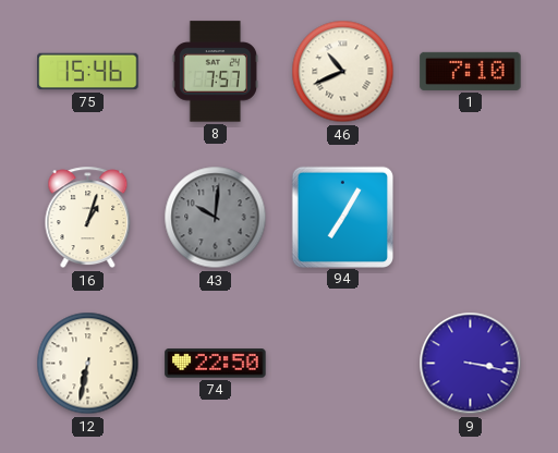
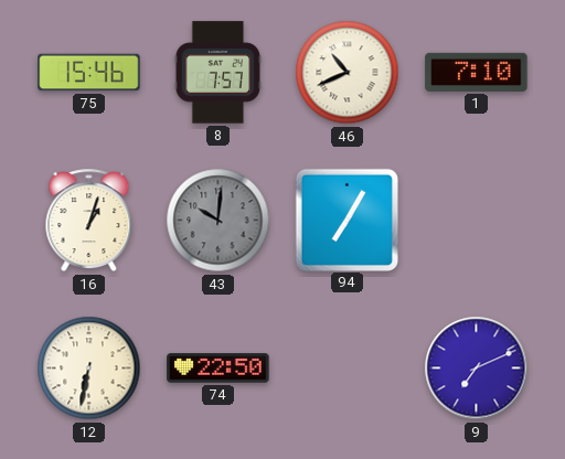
9: 3:17 -> 7:11 (477, 369)
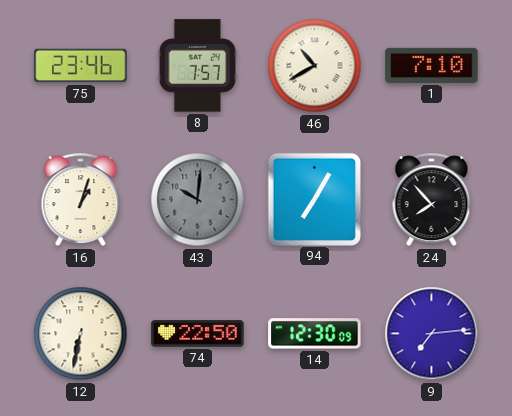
75: 15:46 -> 23:46 (81, 66)
46: 10:41 -> 10:40 (315, 66)
24: none -> 7:53 (432, 200)
14: none -> 12:30 (315, 334)
9: 7:11 -> 7:14 (432, 334)
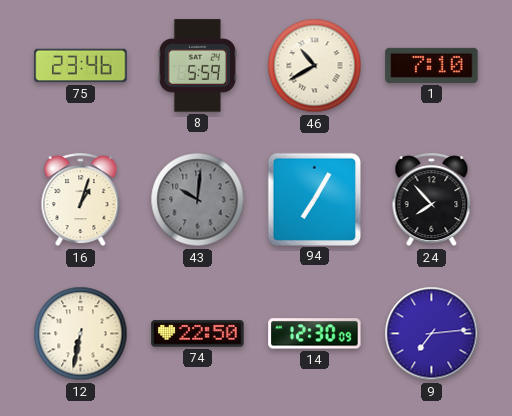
8: 7:57 -> 5:59 (197, 66)
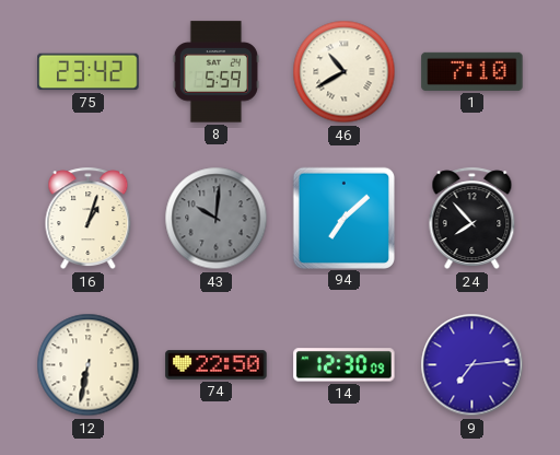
75: 23:46 -> 23:42 (89, 72)
94: 7:05 -> 7:08 (343, 218)
